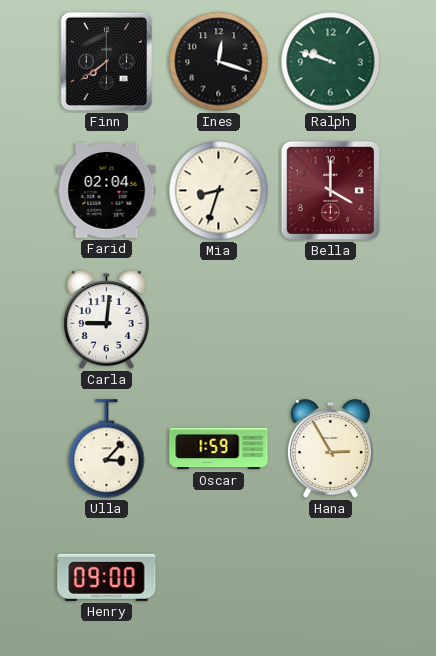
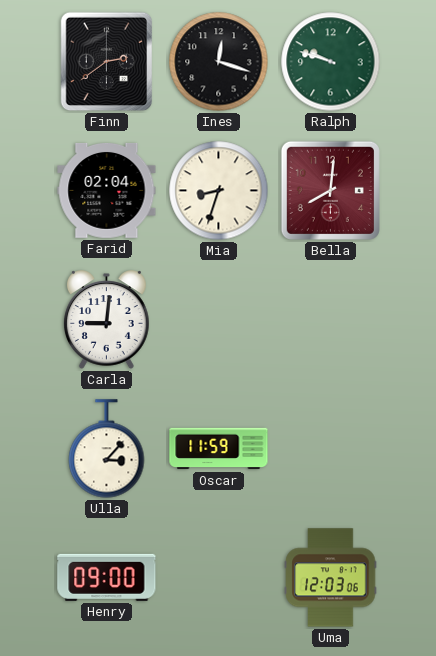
Finn: 7:39 -> 2:39 (107, 62)
Bella: 4:00 -> 8:01 (330, 190)
Oscar: 1:59 -> 11:59 (219, 449)
Hana: 2:55 -> none (330, 449)
Uma: none -> 12:03 (331, 578)
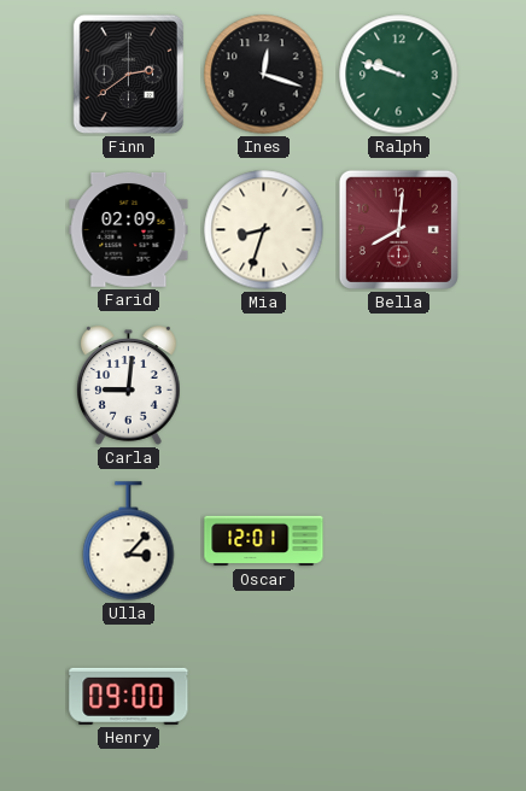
Farid: 02:04 -> 02:09 (129, 229)
Oscar: 11:59 -> 12:01 (264, 541)
Uma: 12:03 -> none (331, 578)
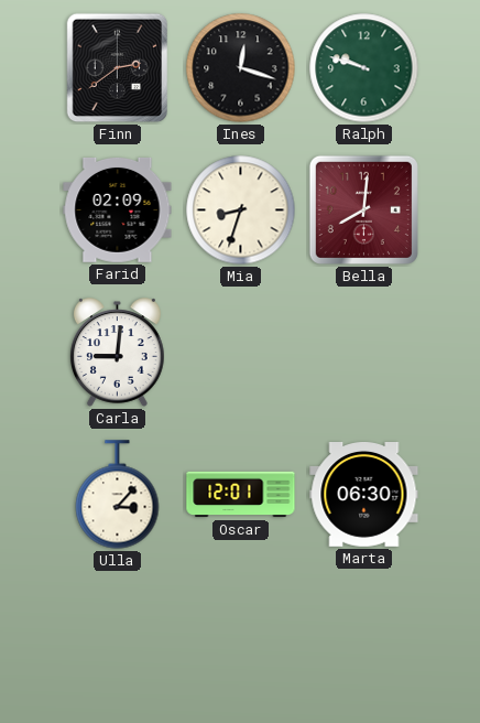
Marta: none -> 06:30 (364, 495)
Henry: 09:00 -> none (129, 696)
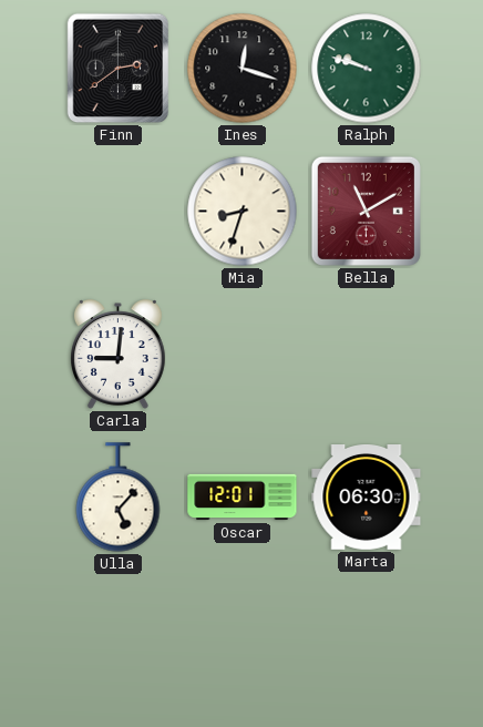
Farid: 02:09 -> none (118, 209)
Bella: 8:01 -> 11:10 (366, 211)
Ulla: 3:07 -> 5:07 (119, 498)
